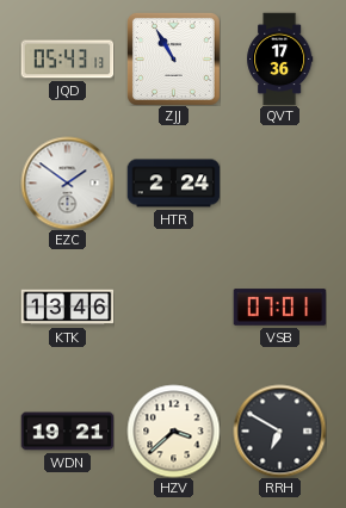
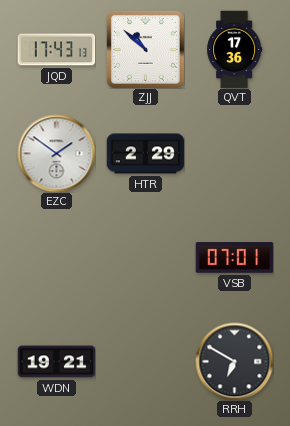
JQD: 05:43 -> 17:43 (56, 50)
ZJJ: 10:55 -> 10:52 (145, 49)
HTR: 2:24 -> 2:29 (145, 154)
KTK: 13:46 -> none (67, 308)
HZV: 3:38 -> none (173, 430)
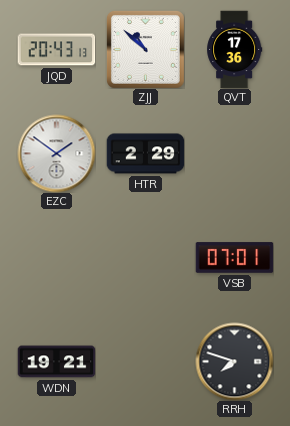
JQD: 17:43 -> 20:43 (56, 50)
RRH: 6:50 -> 7:48 (234, 361)
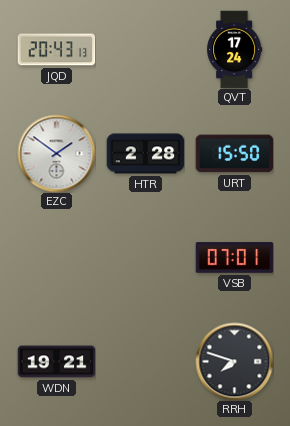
ZJJ: 10:52 -> none (145, 49)
QVT: 17:36 -> 17:24 (235, 49)
HTR: 2:29 -> 2:28 (145, 154)
URT: none -> 15:50 (234, 154)
